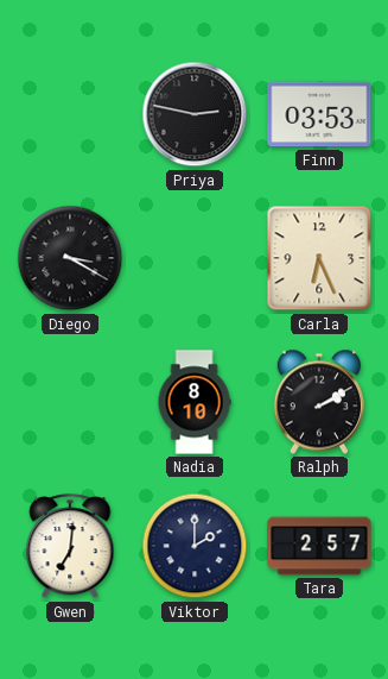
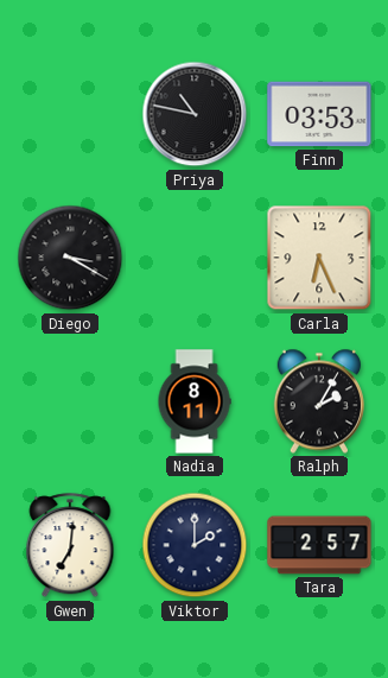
Priya: 2:47 -> 10:47 (195, 114)
Nadia: 8:10 -> 8:11 (195, 401)
Ralph: 2:10 -> 2:05 (318, 401)
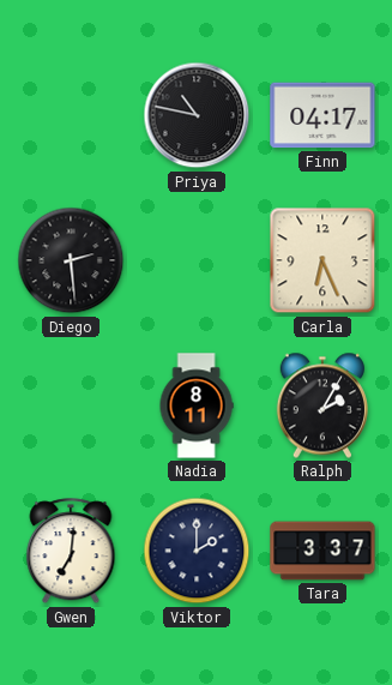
Finn: 03:53 -> 04:17 (322, 115)
Diego: 3:20 -> 2:29 (71, 260)
Tara: 2:57 -> 3:37 (322, 551)
